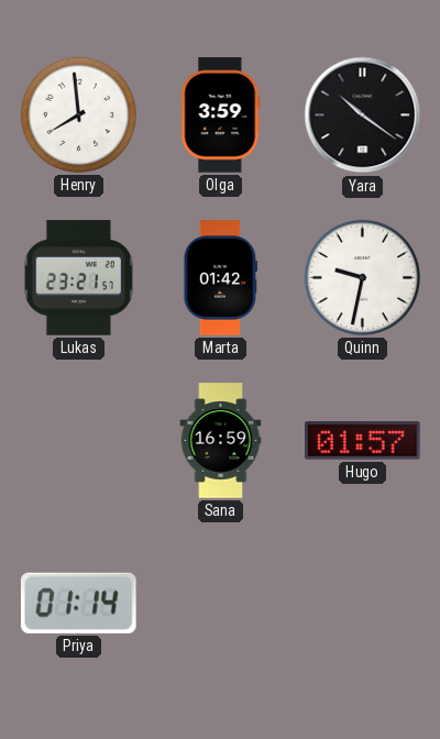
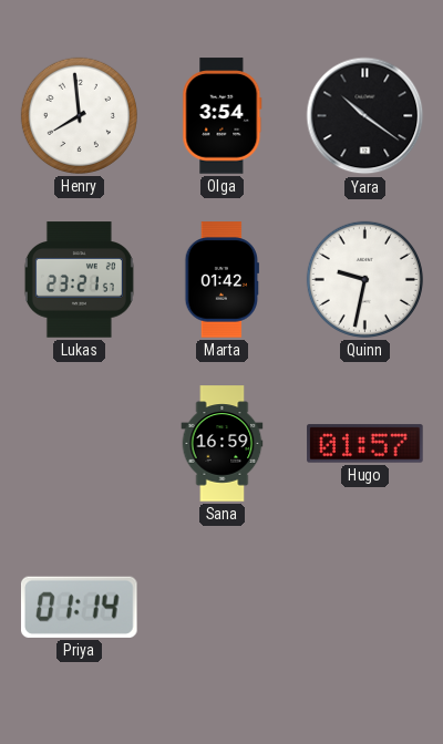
Olga: 3:59 -> 3:54 (223, 116)
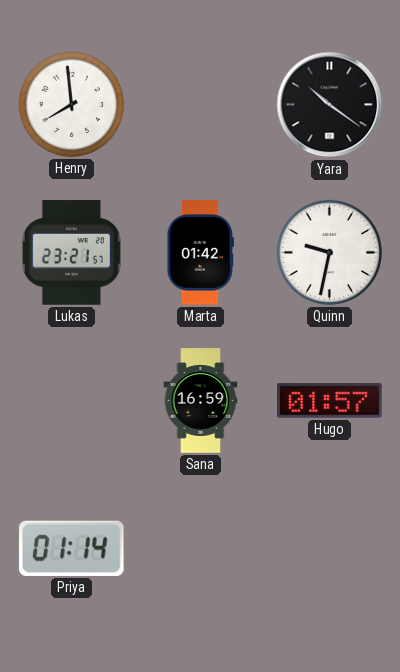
Olga: 3:54 -> none (223, 116)
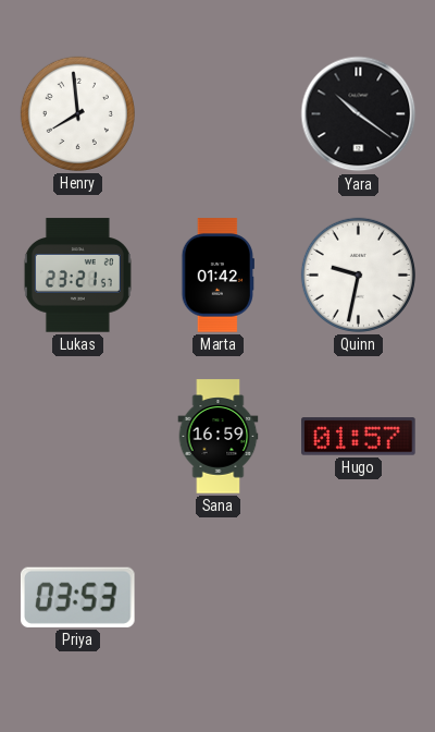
Priya: 01:14 -> 03:53 (77, 597)
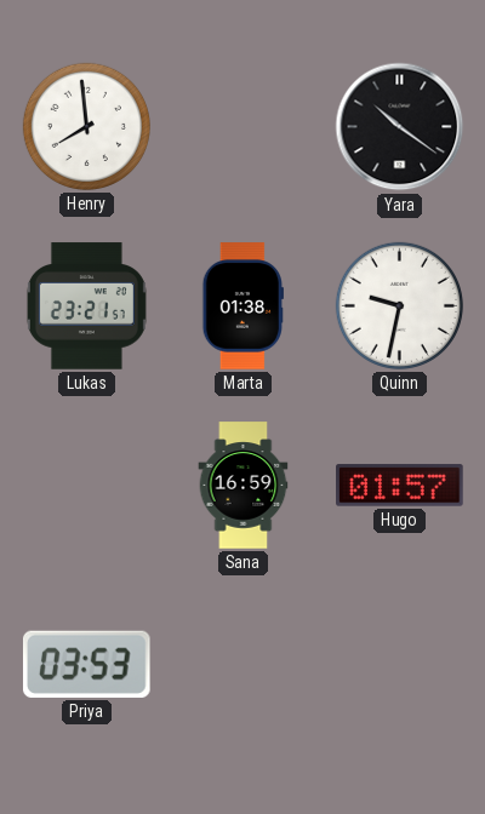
Marta: 01:42 -> 01:38 (242, 306)
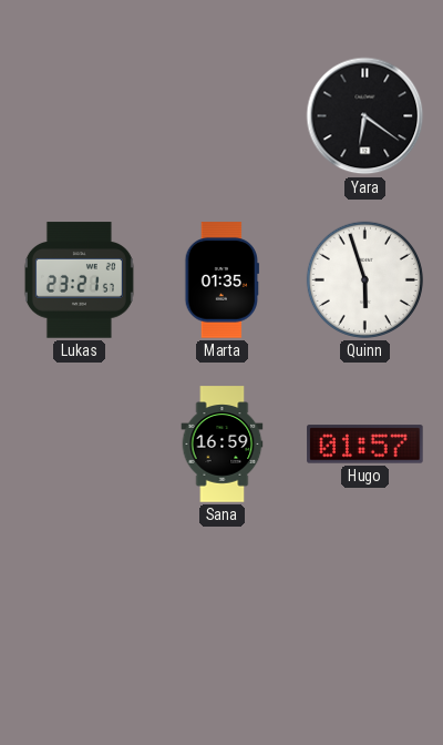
Henry: 7:59 -> none (86, 126)
Yara: 10:21 -> 6:21 (365, 116)
Marta: 01:38 -> 01:35 (221, 280)
Quinn: 9:32 -> 5:57 (364, 279)
Priya: 03:53 -> none (86, 664)
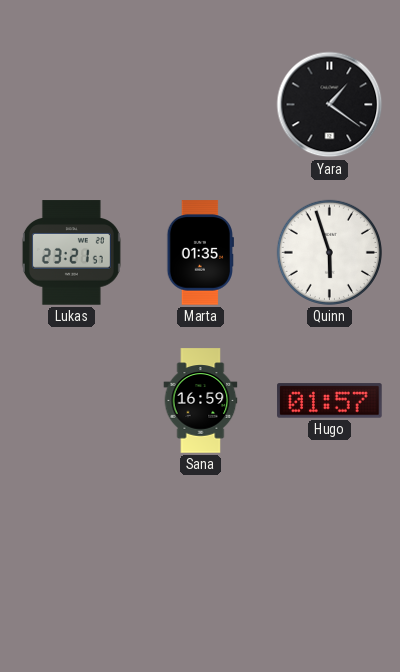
Yara: 6:21 -> 1:21 (330, 105)
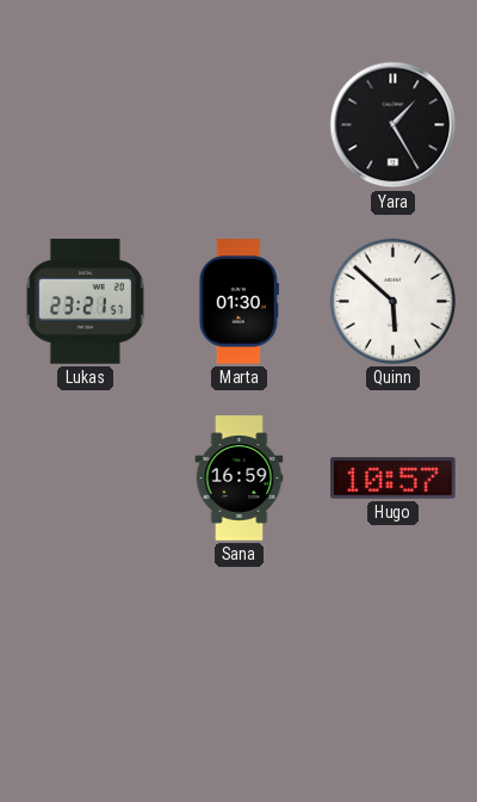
Yara: 1:21 -> 1:25 (394, 125)
Marta: 01:35 -> 01:30 (238, 302)
Quinn: 5:57 -> 5:52 (392, 301)
Hugo: 01:57 -> 10:57 (394, 479)
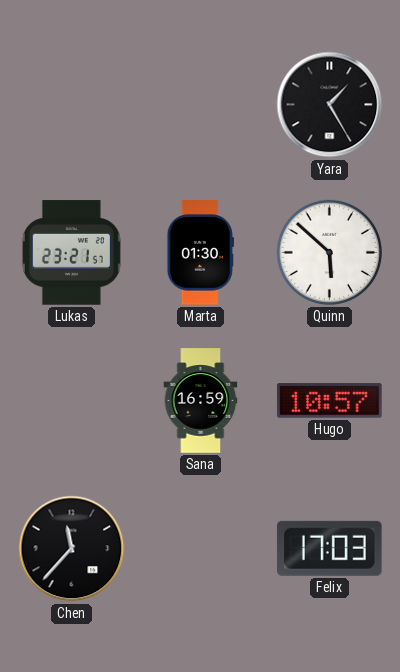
Chen: none -> 11:37 (72, 549)
Felix: none -> 17:03 (329, 548)
